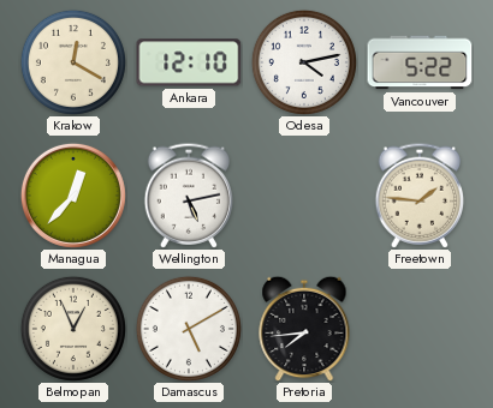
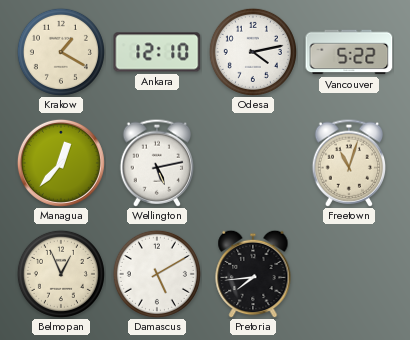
Krakow: 12:20 -> 1:20 (61, 52)
Freetown: 1:46 -> 11:03 (349, 163)
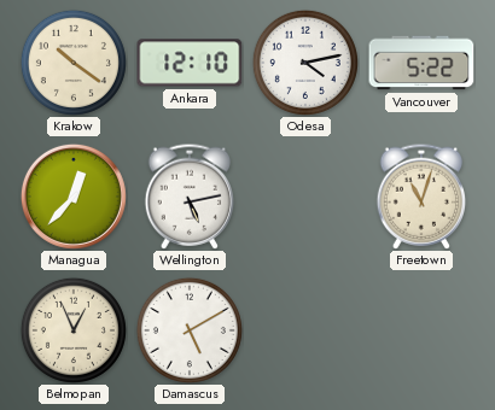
Krakow: 1:20 -> 10:21 (74, 63)
Pretoria: 7:44 -> none (253, 274)
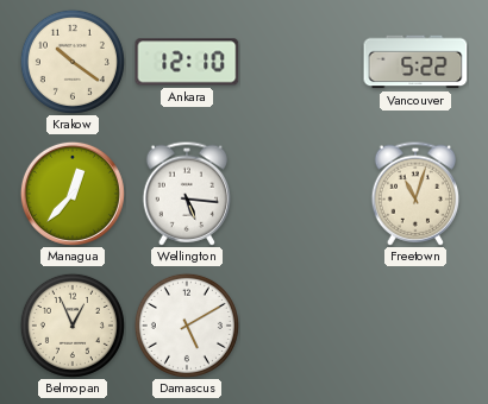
Odesa: 4:13 -> none (305, 63)
Wellington: 5:13 -> 5:16 (187, 194)
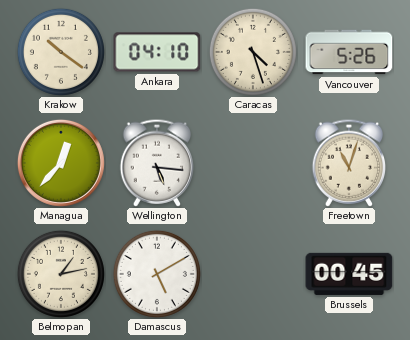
Ankara: 12:10 -> 04:10 (157, 52)
Caracas: none -> 4:27 (253, 52)
Vancouver: 5:22 -> 5:26 (349, 52)
Belmopan: 12:56 -> 1:13 (61, 274)
Brussels: none -> 00:45 (349, 274)
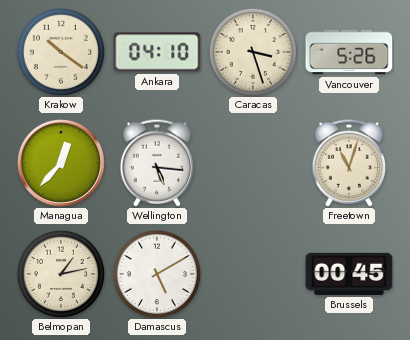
Caracas: 4:27 -> 3:27 (253, 52)
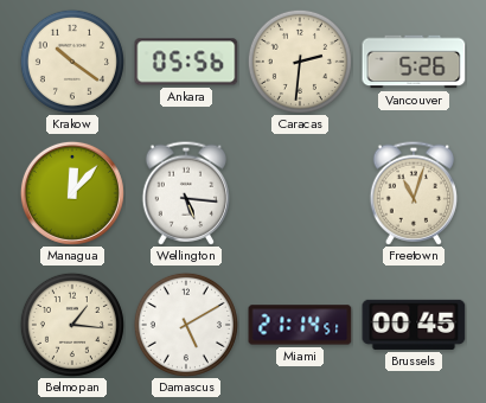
Ankara: 04:10 -> 05:56 (186, 62)
Caracas: 3:27 -> 2:31 (300, 62)
Managua: 12:37 -> 12:07 (72, 193)
Belmopan: 1:13 -> 1:16 (72, 325)
Miami: none -> 21:14 (300, 325)
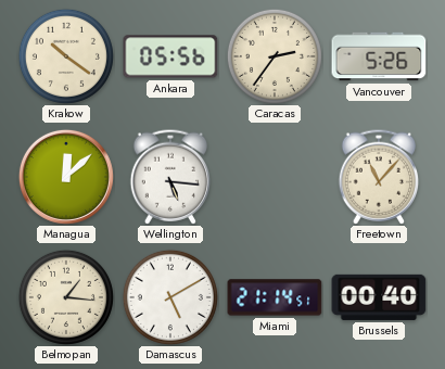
Caracas: 2:31 -> 2:36 (275, 56)
Managua: 12:07 -> 12:08 (66, 177)
Freetown: 11:03 -> 11:07 (379, 177)
Brussels: 00:45 -> 00:40 (379, 297)
